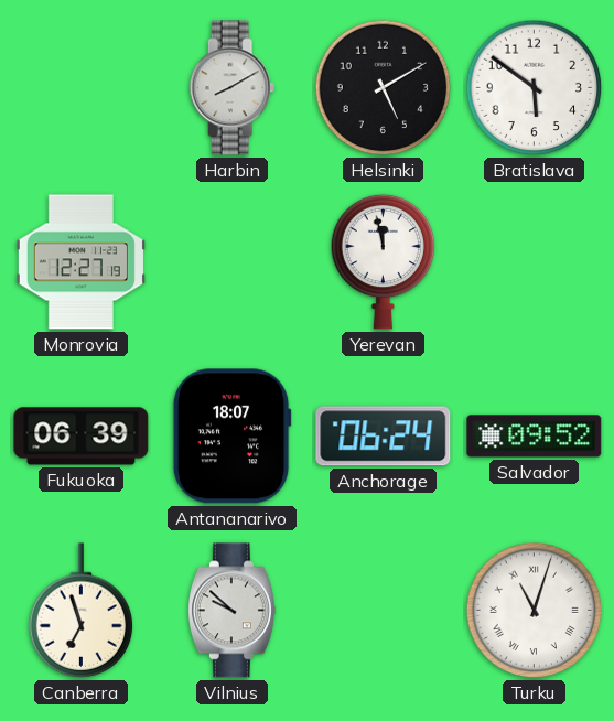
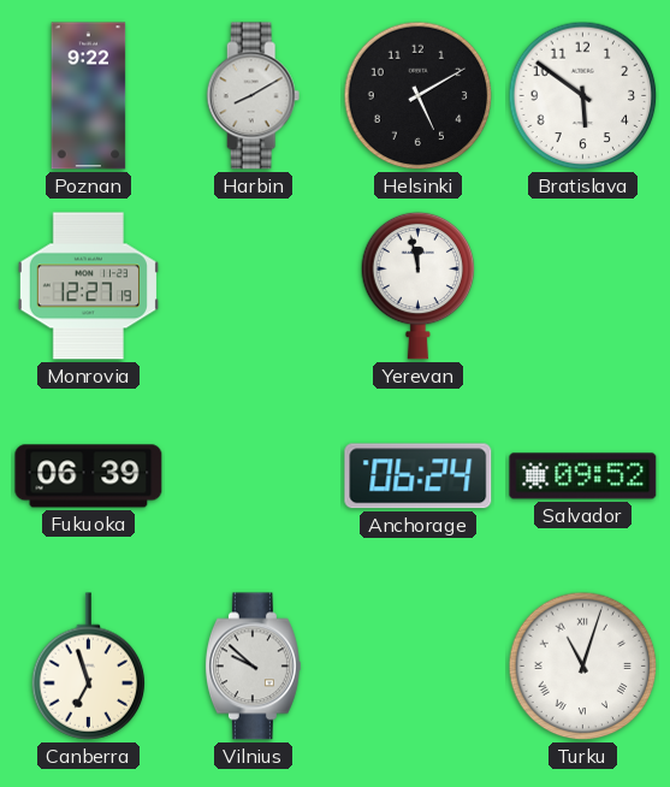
Poznan: none -> 9:22 (89, 96)
Antananarivo: 18:07 -> none (231, 437)
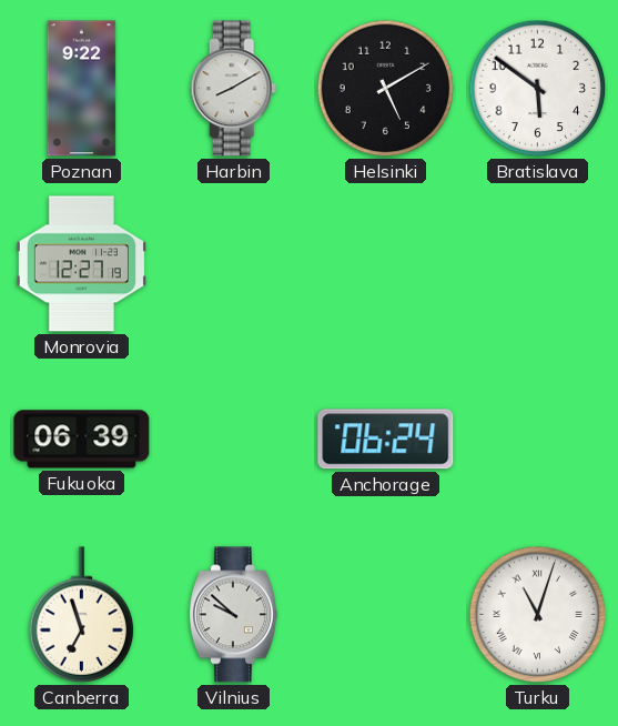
Yerevan: 11:58 -> none (419, 285)
Salvador: 09:52 -> none (583, 477)
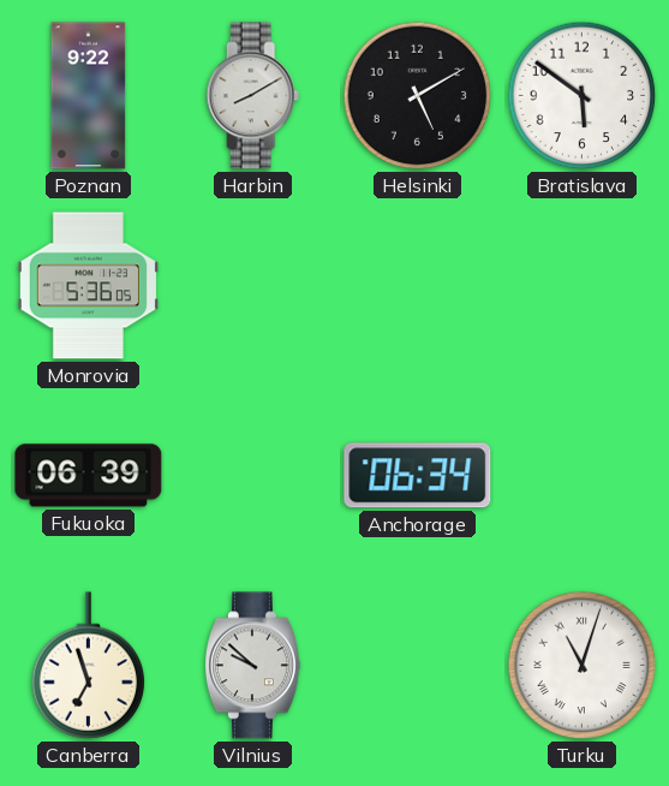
Monrovia: 12:27 -> 5:36 (88, 286)
Anchorage: 06:24 -> 06:34 (418, 476)
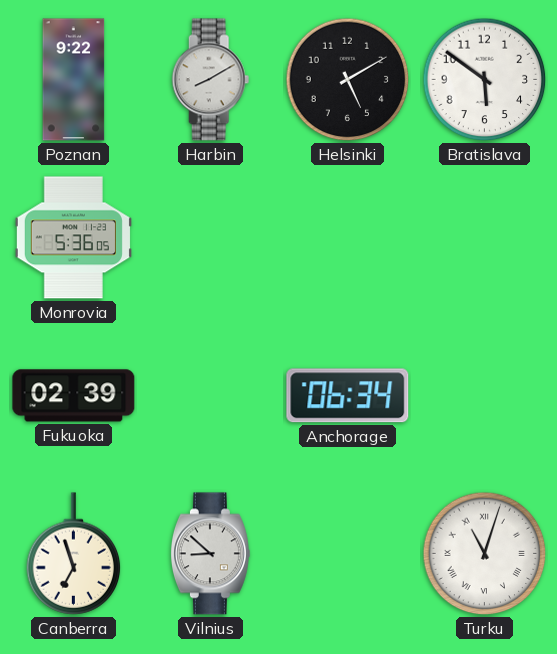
Fukuoka: 06:39 -> 02:39 (74, 396)
Vilnius: 9:52 -> 8:52 (210, 554)
